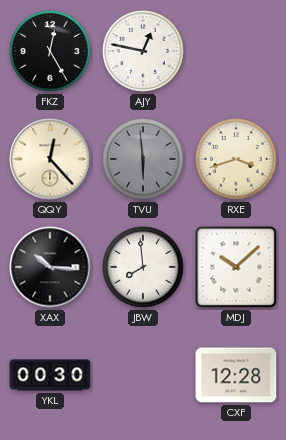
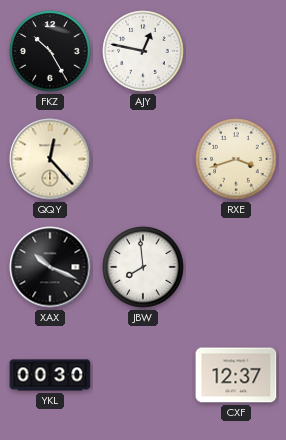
FKZ: 12:25 -> 10:25 (50, 51)
TVU: 5:59 -> none (143, 159)
XAX: 10:16 -> 10:19 (50, 267)
MDJ: 10:08 -> none (236, 267)
CXF: 12:28 -> 12:37 (236, 375)
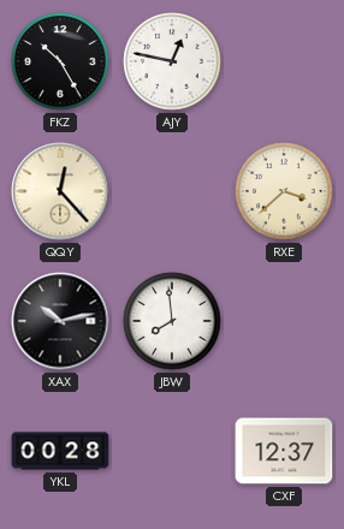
RXE: 3:42 -> 3:38 (284, 191)
XAX: 10:19 -> 10:13 (60, 321)
YKL: 00:30 -> 00:28 (60, 451)
